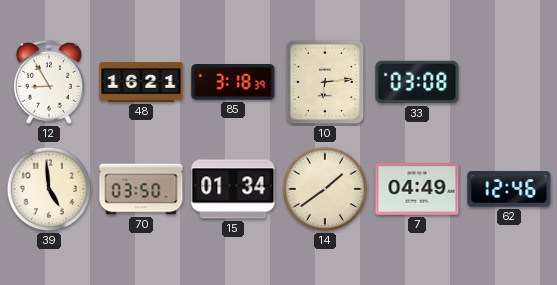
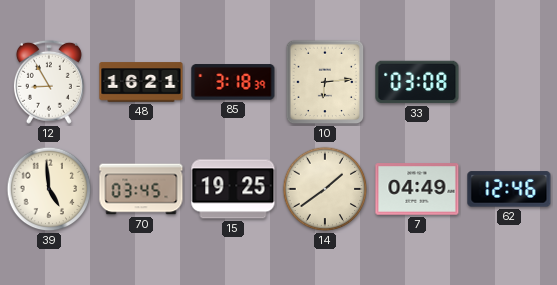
70: 03:50 -> 03:45 (141, 189)
15: 01:34 -> 19:25 (233, 189)
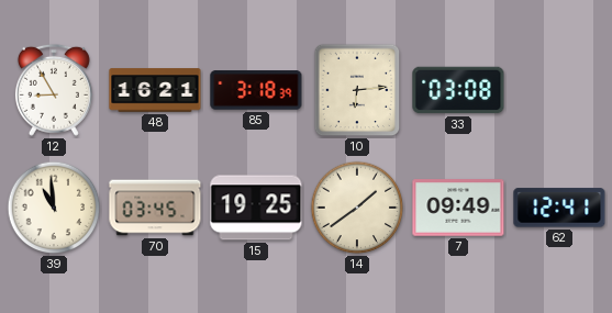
39: 4:59 -> 10:59 (54, 208)
7: 04:49 -> 09:49 (458, 208)
62: 12:46 -> 12:41 (559, 208)
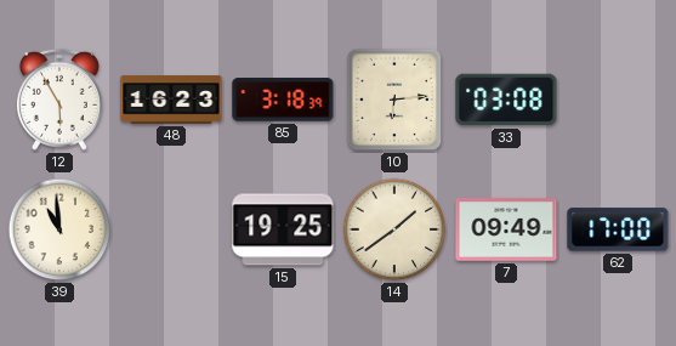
12: 8:55 -> 5:55 (59, 100)
48: 16:21 -> 16:23 (171, 100)
70: 03:45 -> none (155, 208)
62: 12:41 -> 17:00 (618, 229)
